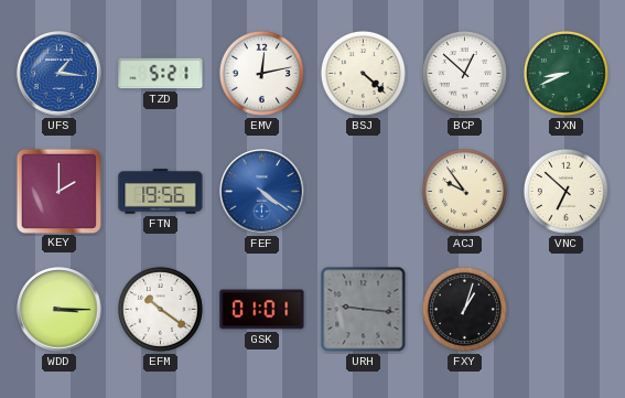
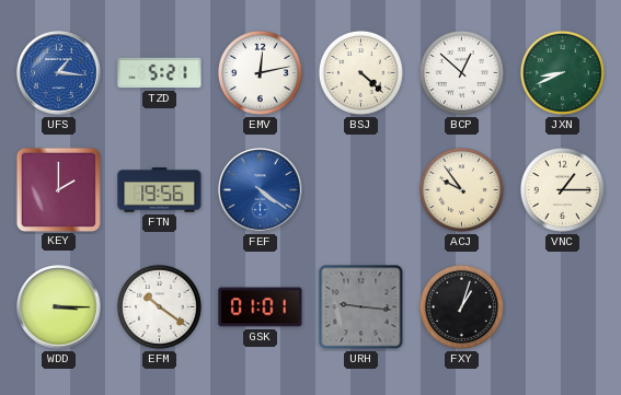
VNC: 6:52 -> 1:15 (562, 189)
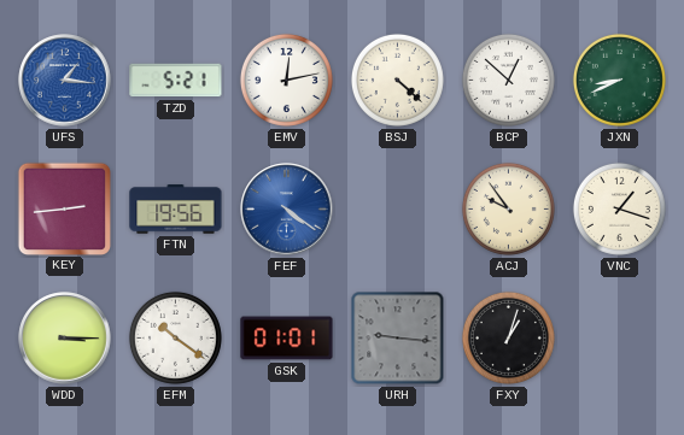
KEY: 2:00 -> 2:44 (64, 208)
VNC: 1:15 -> 1:18 (619, 208)
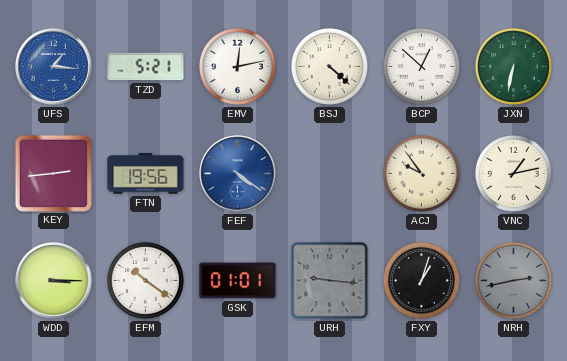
JXN: 8:41 -> 6:32 (513, 66)
VNC: 1:18 -> 1:13 (513, 173)
NRH: none -> 2:43 (513, 280)
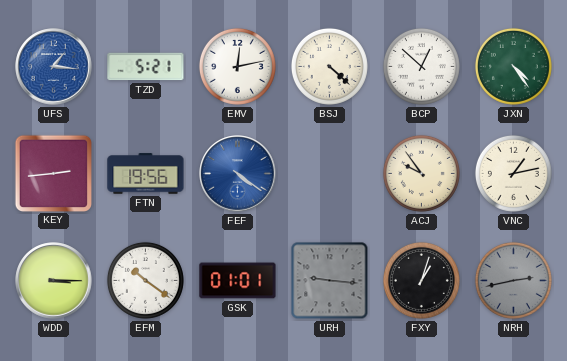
JXN: 6:32 -> 4:24 (513, 66)
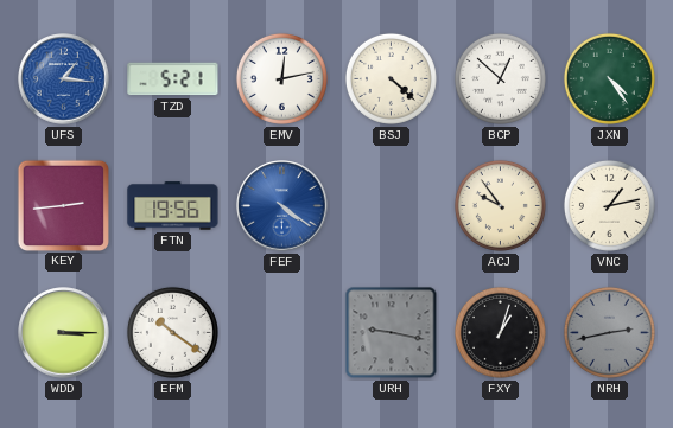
GSK: 01:01 -> none (238, 281)
URH: 9:16 -> 9:17 (392, 333)
